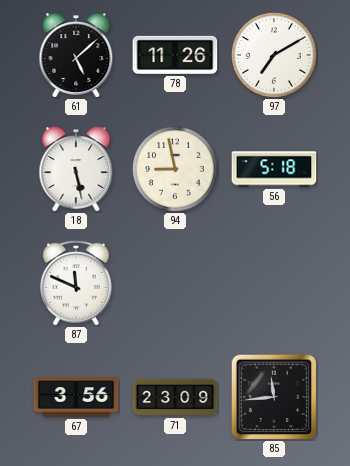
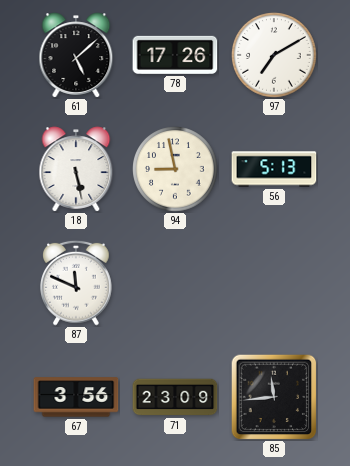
78: 11:26 -> 17:26 (175, 55)
56: 5:18 -> 5:13 (274, 169)
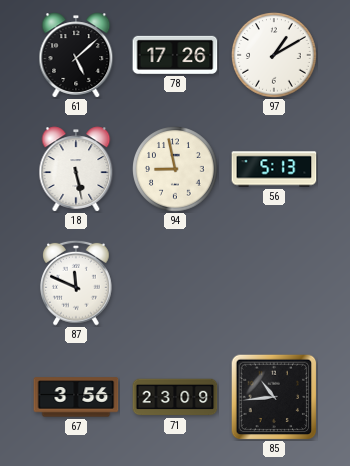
97: 7:10 -> 1:10 (275, 56)
85: 11:44 -> 10:44 (274, 397)
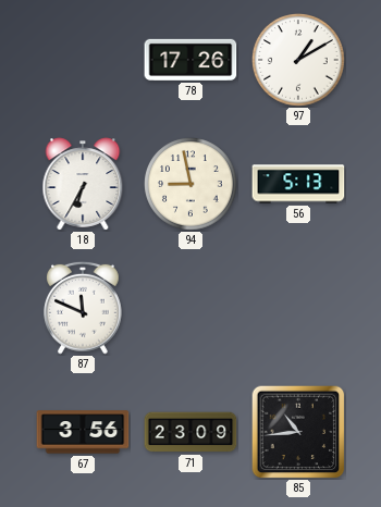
61: 5:08 -> none (76, 55)
18: 5:28 -> 6:35 (83, 184)
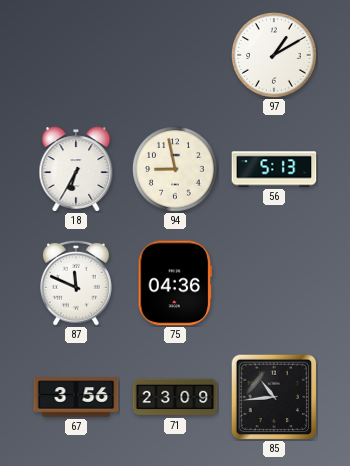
78: 17:26 -> none (190, 60)
75: none -> 04:36 (175, 283)
